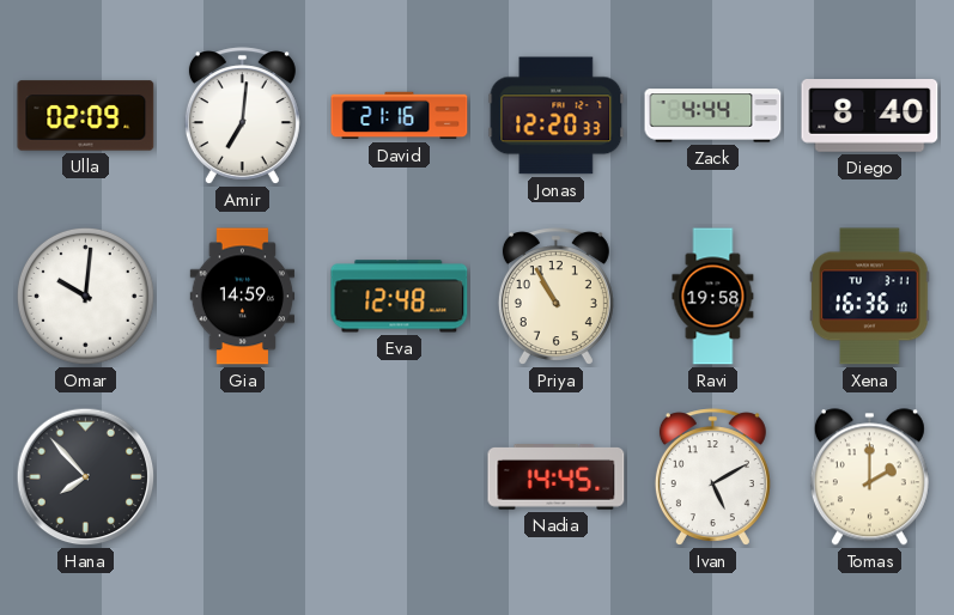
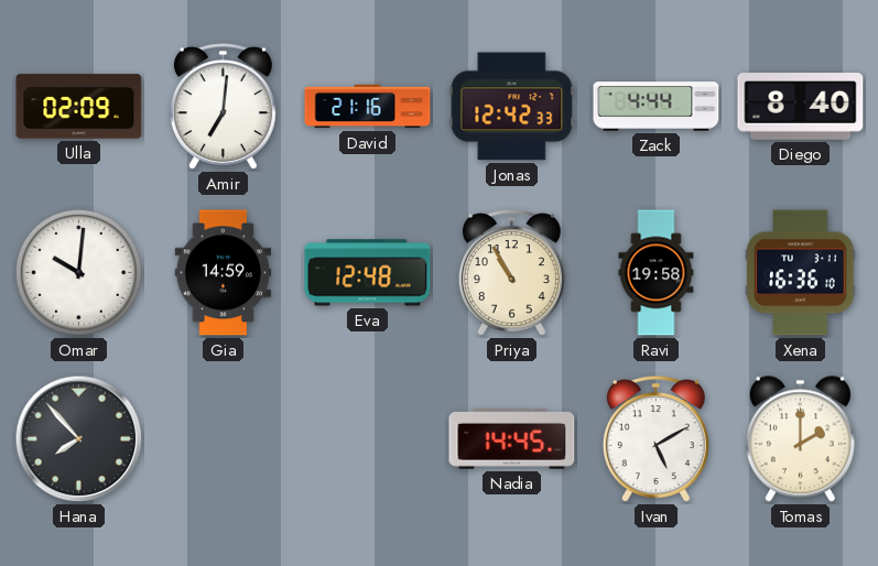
Jonas: 12:20 -> 12:42 (512, 107)
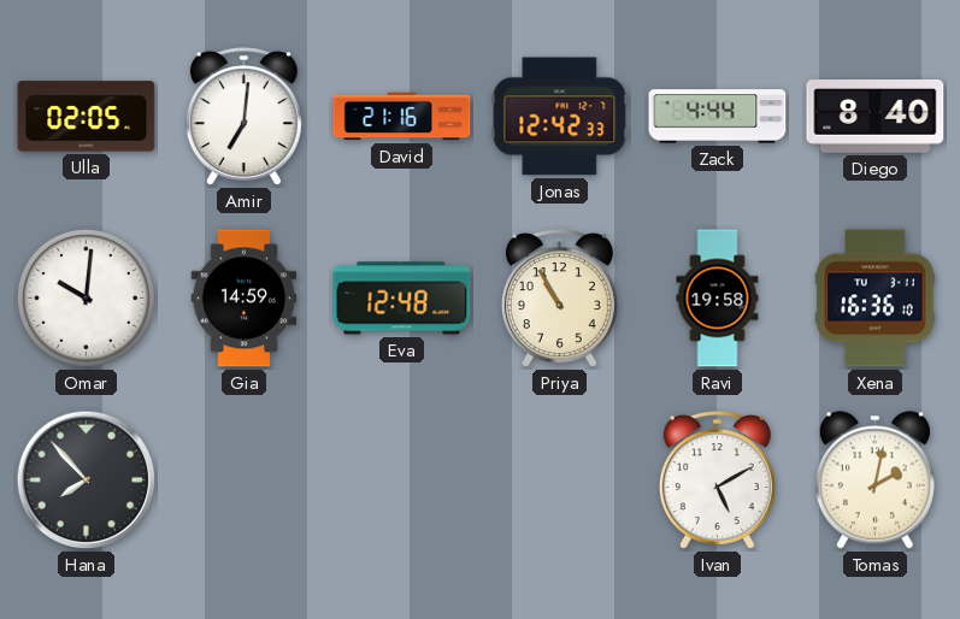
Ulla: 02:09 -> 02:05 (87, 117)
Nadia: 14:45 -> none (512, 439)
Tomas: 2:00 -> 2:02 (874, 481)
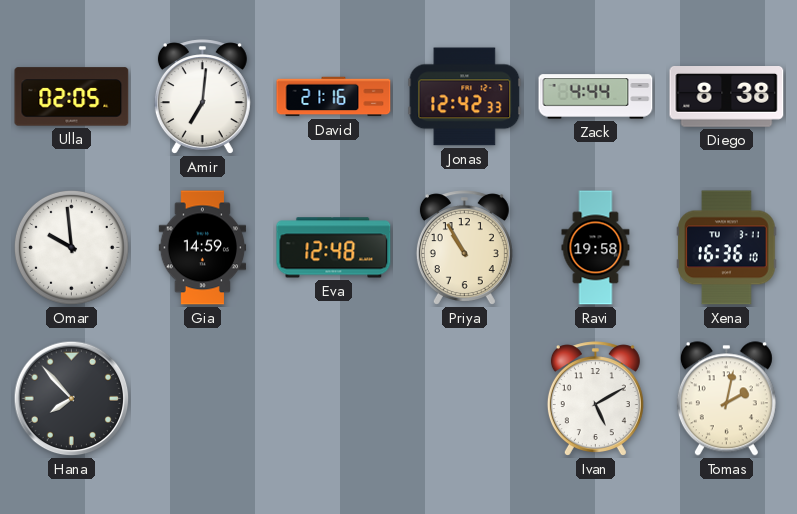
Diego: 8:40 -> 8:38 (727, 97)
Omar: 10:01 -> 9:59 (71, 247)
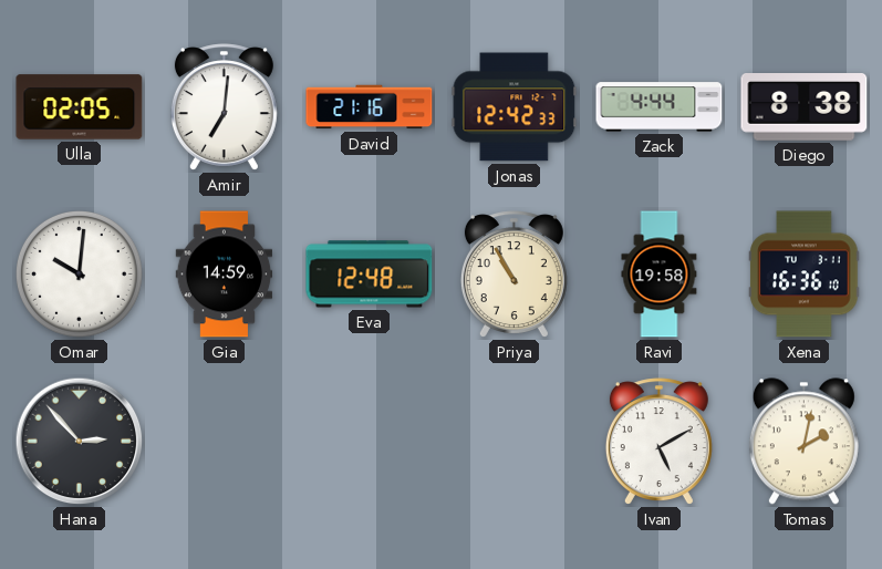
Omar: 9:59 -> 10:01 (79, 273)
Hana: 7:53 -> 2:53 (80, 442)
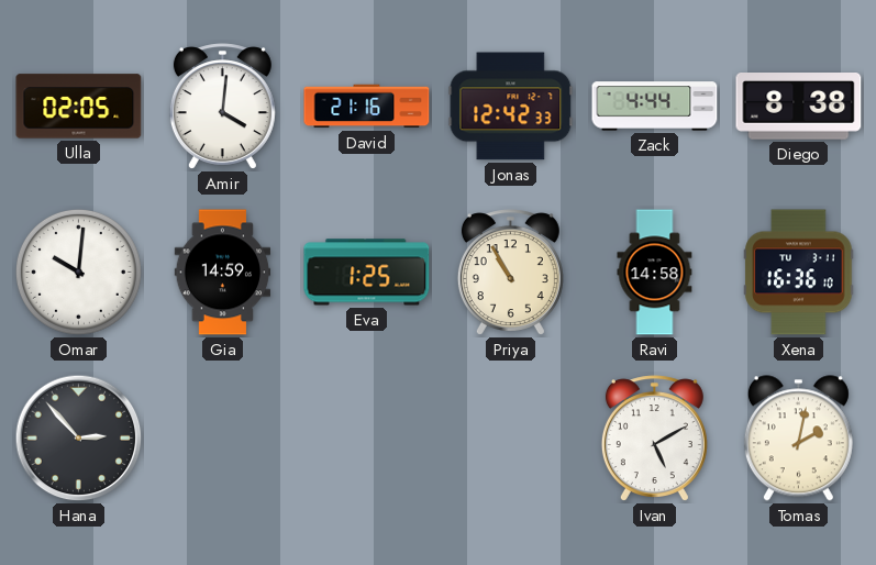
Amir: 7:01 -> 4:01 (222, 107)
Eva: 12:48 -> 1:25 (367, 273)
Ravi: 19:58 -> 14:58 (655, 273)
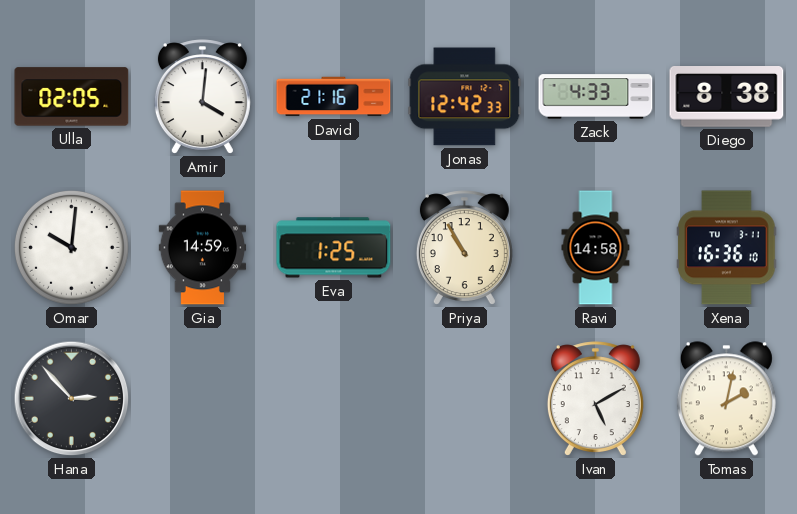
Zack: 4:44 -> 4:33 (596, 97)
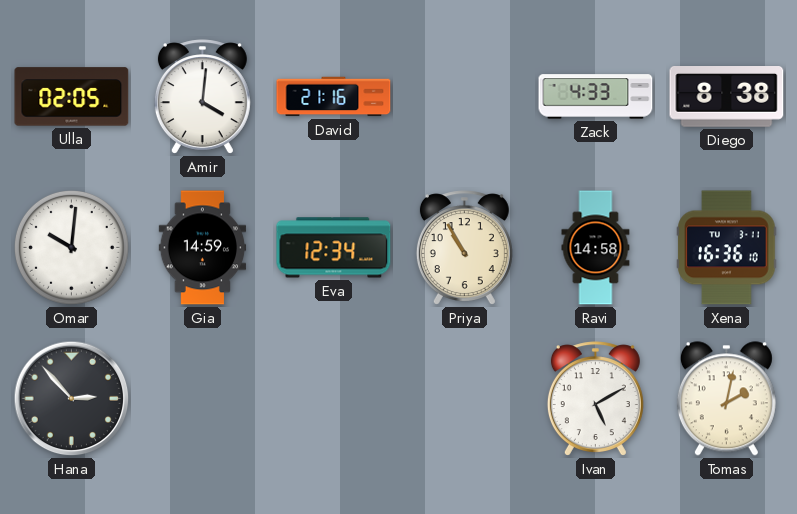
Jonas: 12:42 -> none (465, 97)
Eva: 1:25 -> 12:34 (334, 248)
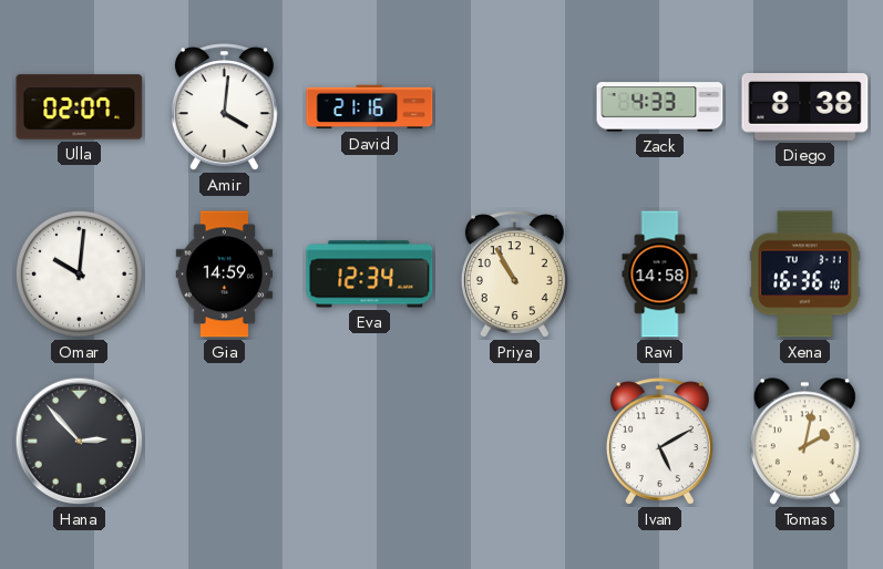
Ulla: 02:05 -> 02:07 (80, 107)
